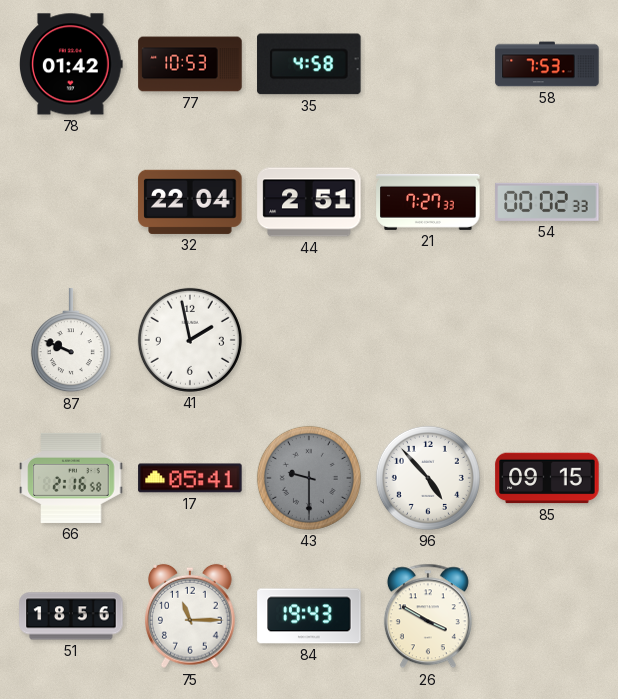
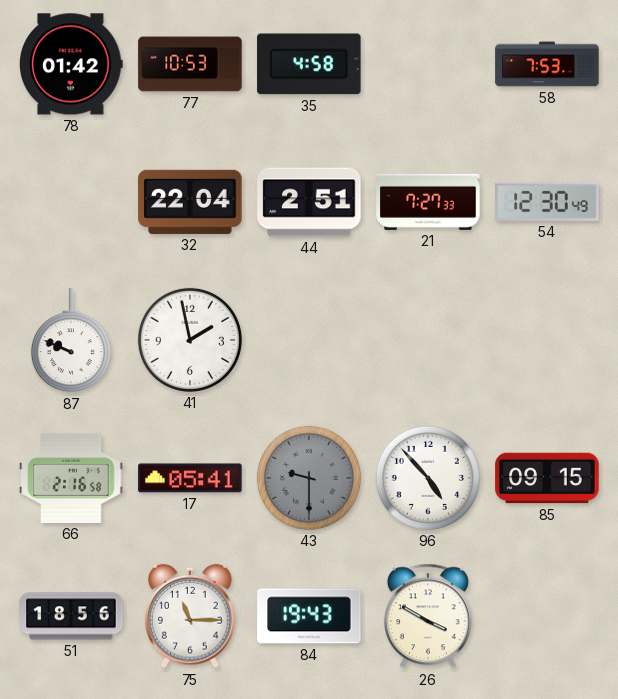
54: 00:02 -> 12:30 (547, 202)
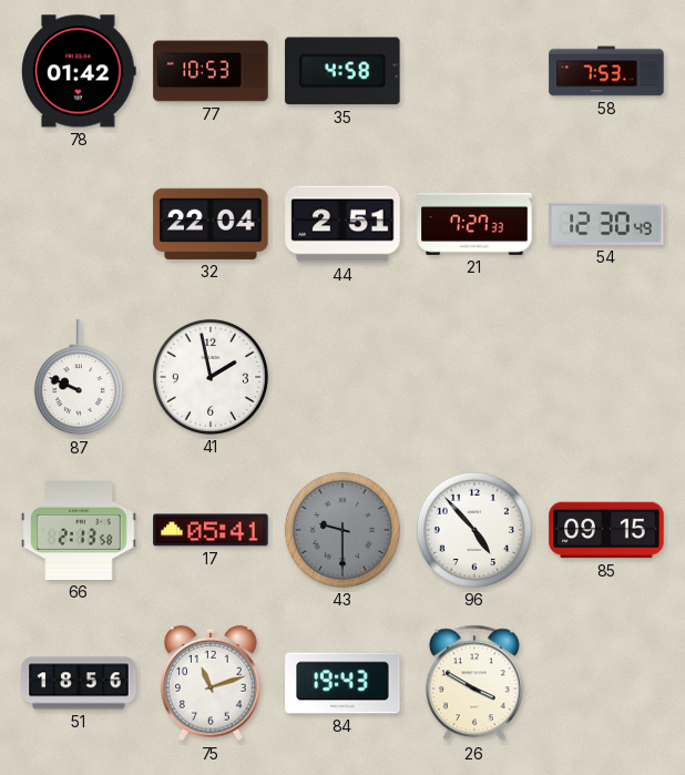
66: 2:16 -> 2:13 (79, 530)
75: 11:15 -> 11:12 (212, 683)
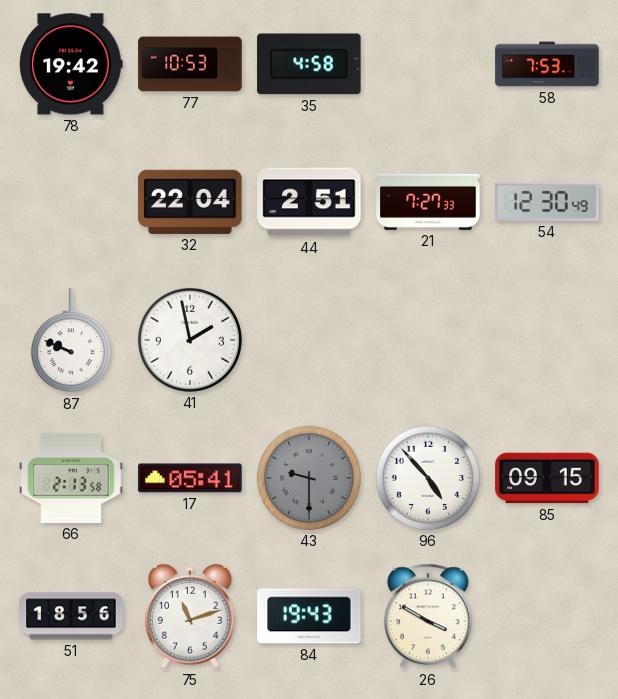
78: 01:42 -> 19:42 (72, 64)
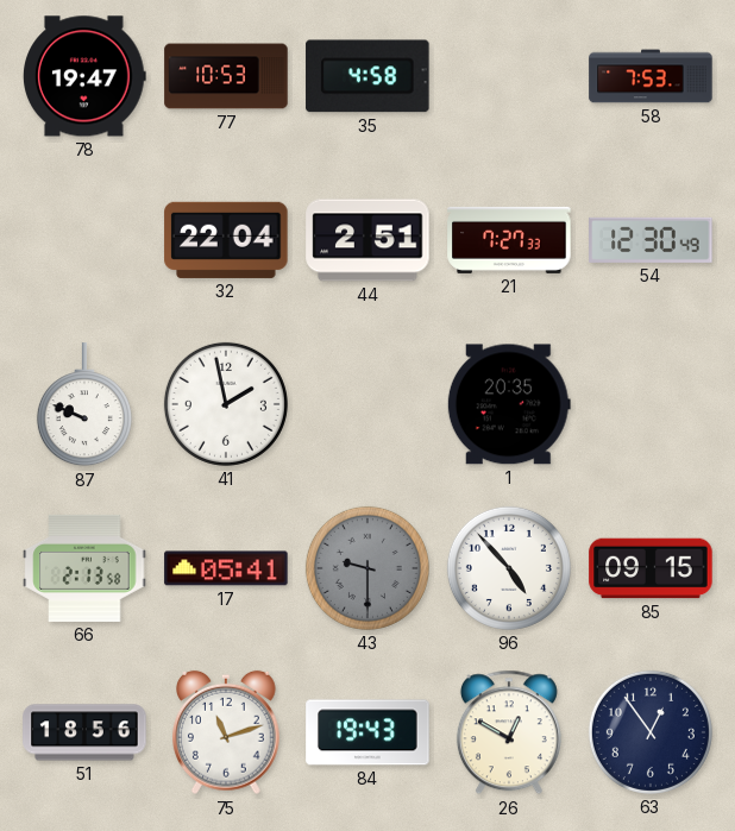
78: 19:42 -> 19:47 (86, 76)
1: none -> 20:35 (509, 404)
26: 3:50 -> 12:50 (509, 732)
63: none -> 12:54 (651, 732)
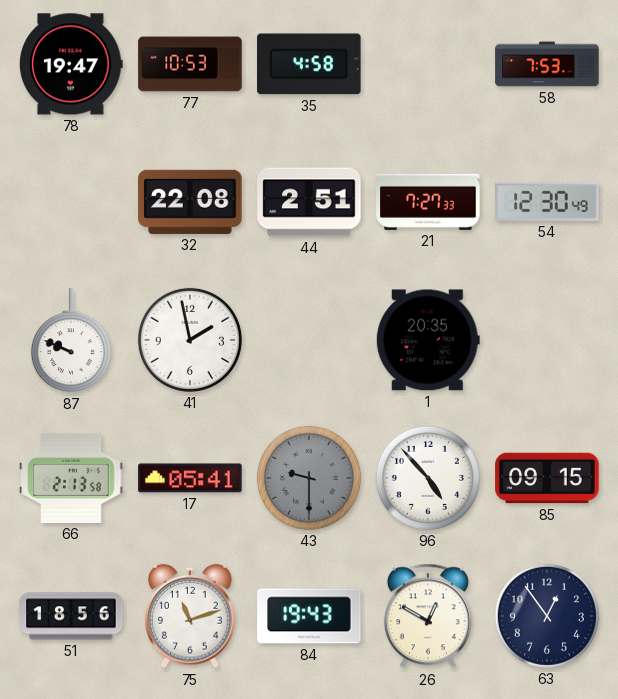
32: 22:04 -> 22:08 (190, 202)
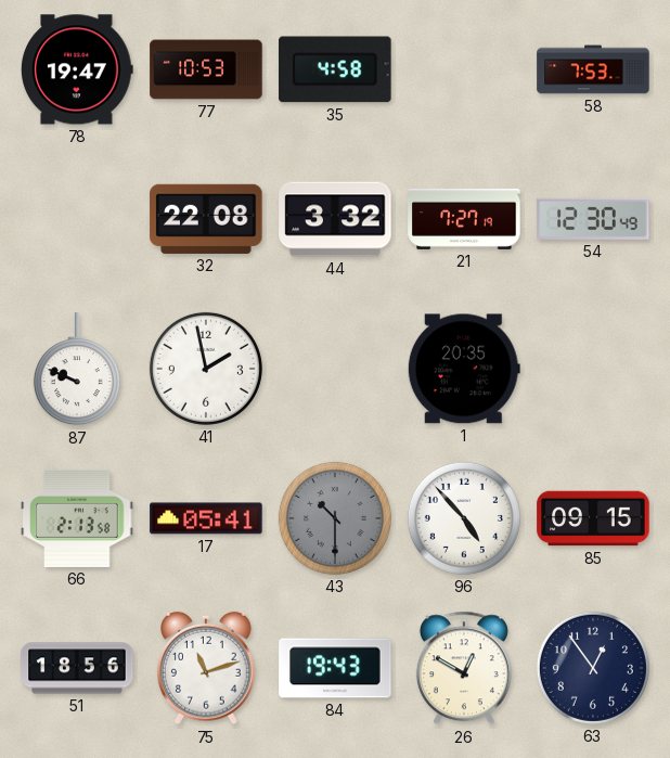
44: 2:51 -> 3:32 (335, 219)
21: 7:27:33 -> 7:27:19 (464, 219)
43: 9:30 -> 10:30 (335, 518)
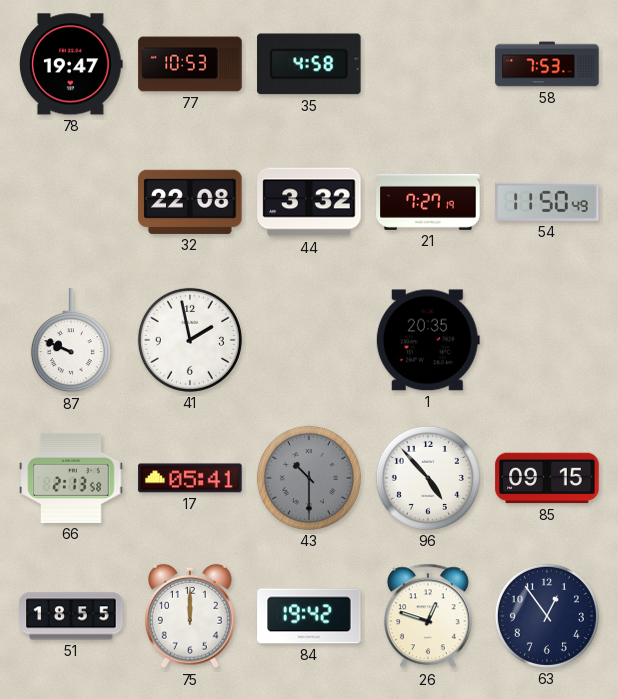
54: 12:30 -> 11:50 (547, 202)
51: 18:56 -> 18:55 (71, 616)
75: 11:12 -> 12:00 (191, 616)
84: 19:43 -> 19:42 (309, 616)
26: 12:50 -> 12:48 (428, 616)
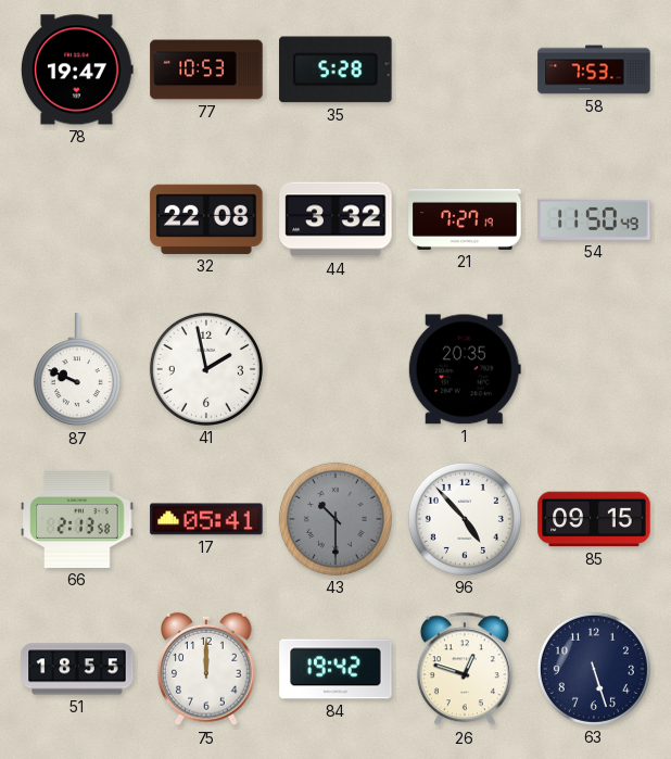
35: 4:58 -> 5:28 (335, 69)
63: 12:54 -> 5:27 (594, 669)
